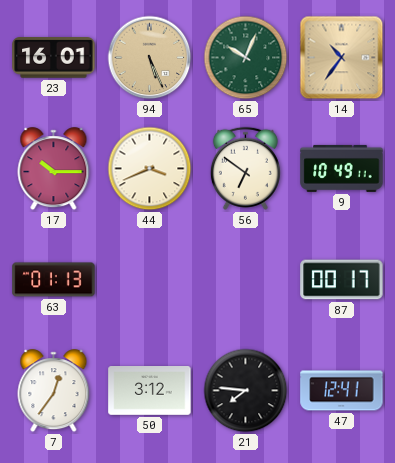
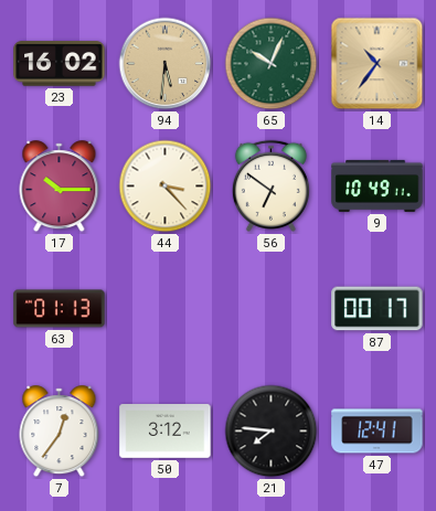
23: 16:01 -> 16:02 (60, 64)
94: 5:26 -> 5:31 (166, 64)
44: 3:41 -> 3:23 (166, 187)
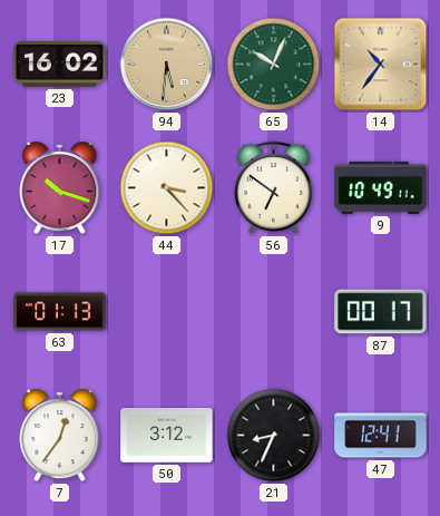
17: 10:15 -> 10:18 (60, 188)
21: 7:46 -> 8:34 (274, 436)
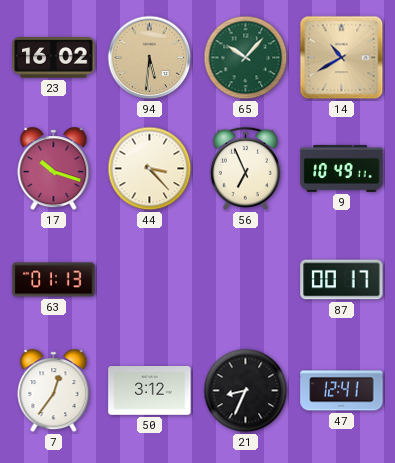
65: 10:04 -> 10:07 (246, 58)
14: 10:36 -> 10:40 (342, 58)
56: 6:51 -> 6:56 (245, 168)
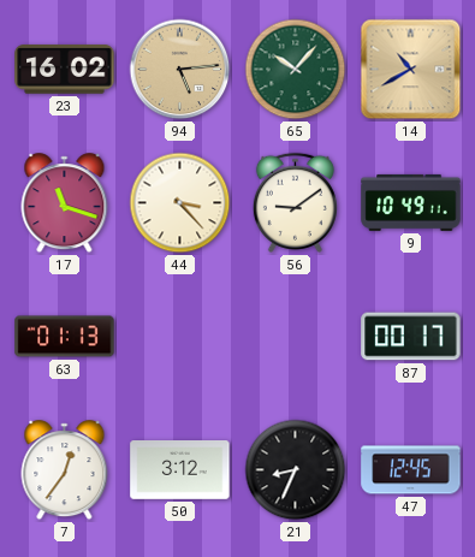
94: 5:31 -> 5:14 (180, 70)
17: 10:18 -> 11:18 (65, 203)
56: 6:56 -> 9:09 (295, 202)
47: 12:41 -> 12:45 (411, 470)
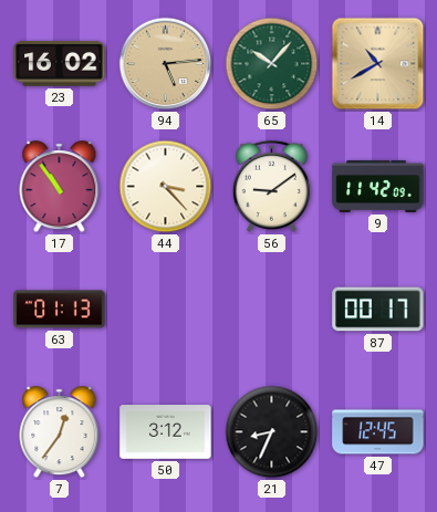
17: 11:18 -> 10:54 (60, 187)
9: 10:49 -> 11:42 (378, 186)
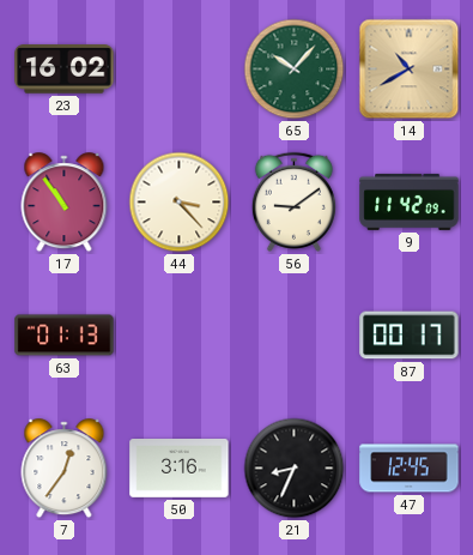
94: 5:14 -> none (166, 64)
50: 3:12 -> 3:16 (180, 469)
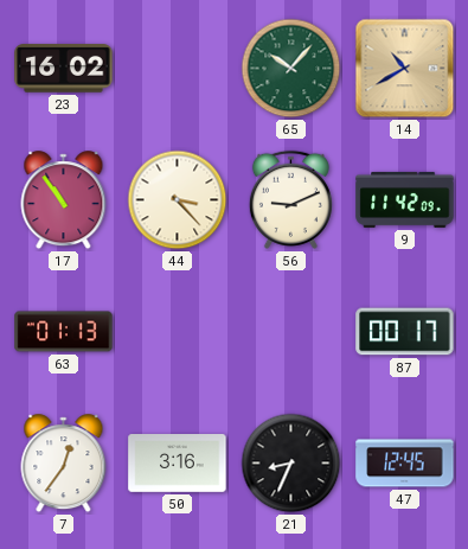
56: 9:09 -> 9:11 (290, 199)
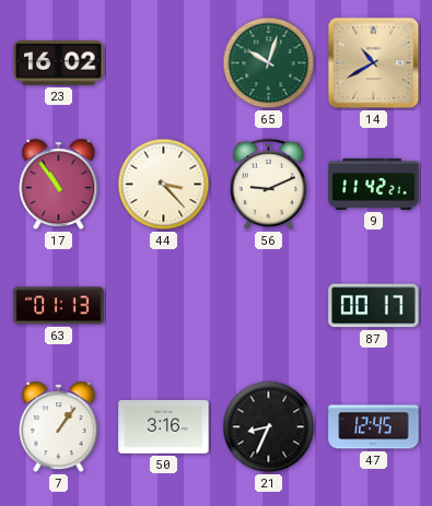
65: 10:07 -> 10:03 (269, 63)
9: 11:42:09 -> 11:42:21 (374, 184)
7: 12:36 -> 1:06 (59, 427)
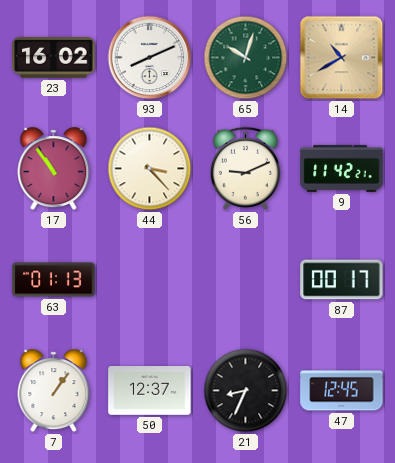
93: none -> 8:11 (150, 58)
50: 3:16 -> 12:37 (150, 391)
